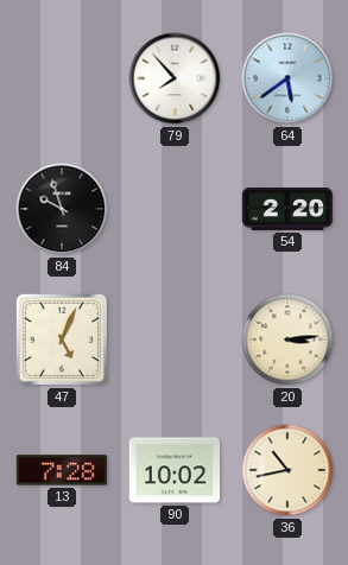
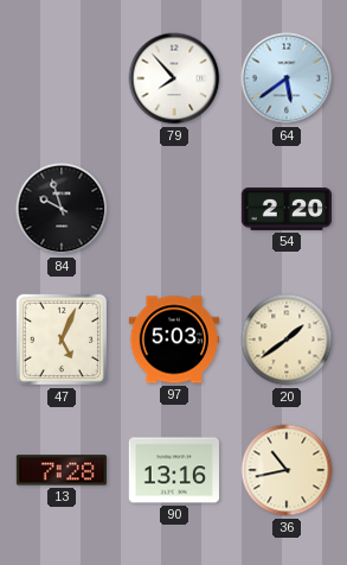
97: none -> 5:03 (173, 339)
20: 3:14 -> 1:39 (287, 339)
90: 10:02 -> 13:16 (173, 470)
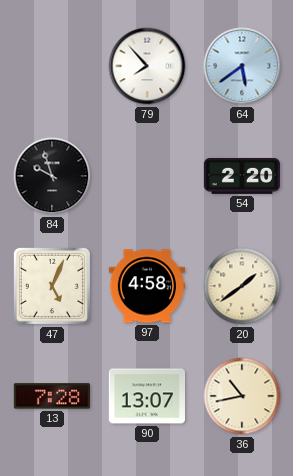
97: 5:03 -> 4:58 (146, 286)
90: 13:16 -> 13:07 (146, 396)
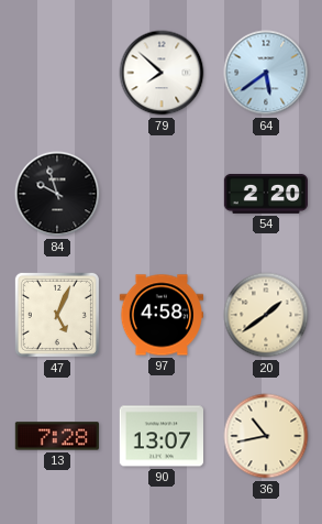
79: 7:53 -> 7:52 (162, 73)
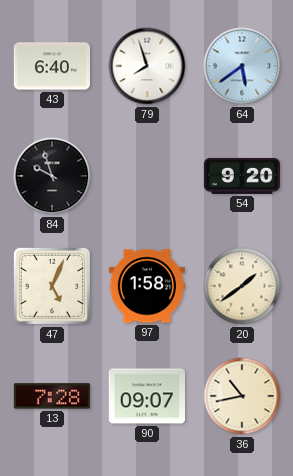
43: none -> 6:40 (51, 66)
79: 7:52 -> 7:57 (147, 66)
54: 2:20 -> 9:20 (241, 176)
97: 4:58 -> 1:58 (146, 286)
90: 13:07 -> 09:07 (146, 396)
